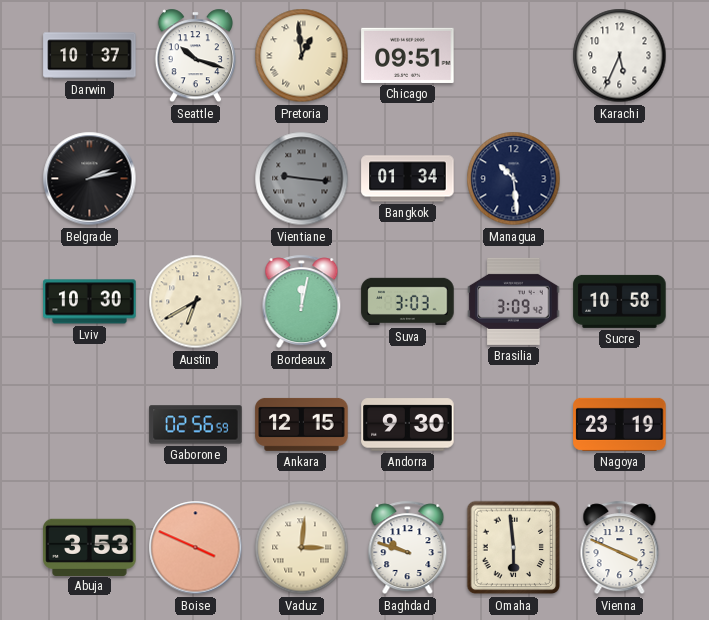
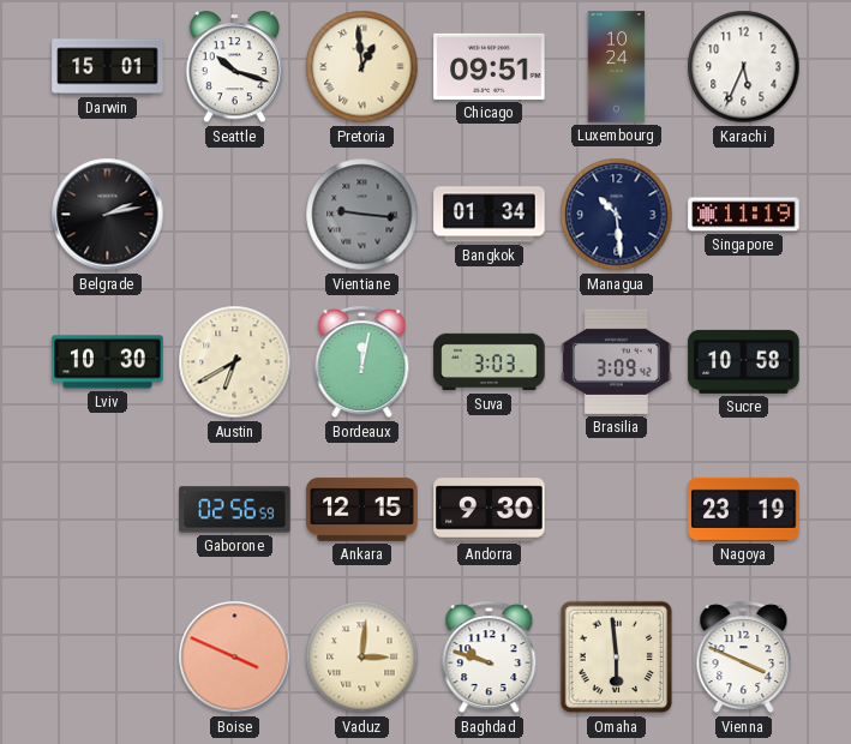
Darwin: 10:37 -> 15:01 (108, 67)
Luxembourg: none -> 10:24 (617, 67)
Singapore: none -> 11:19 (744, 215)
Abuja: 3:53 -> none (90, 547)
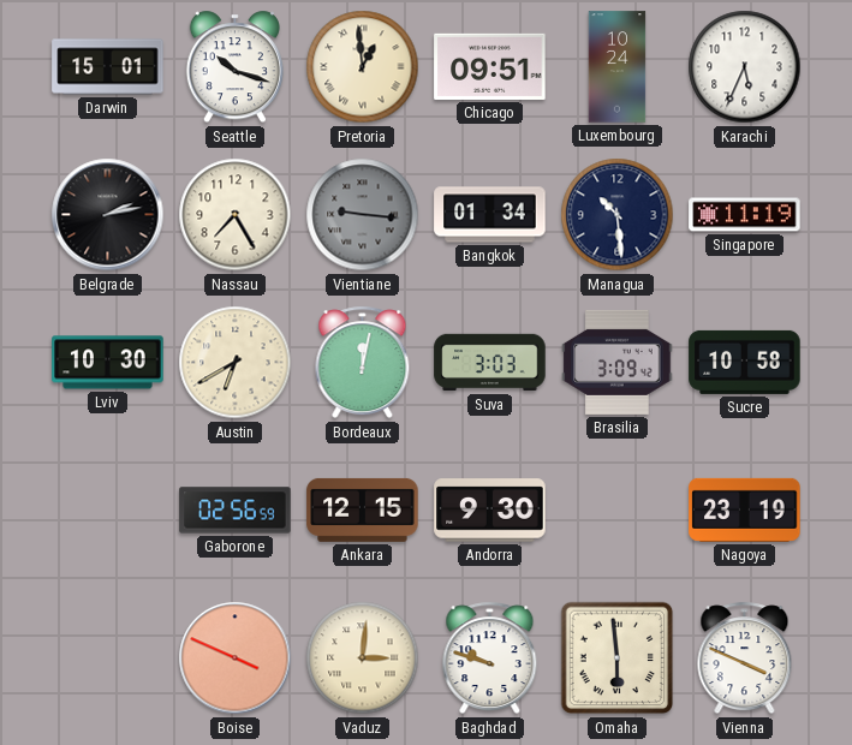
Nassau: none -> 7:25 (236, 215)
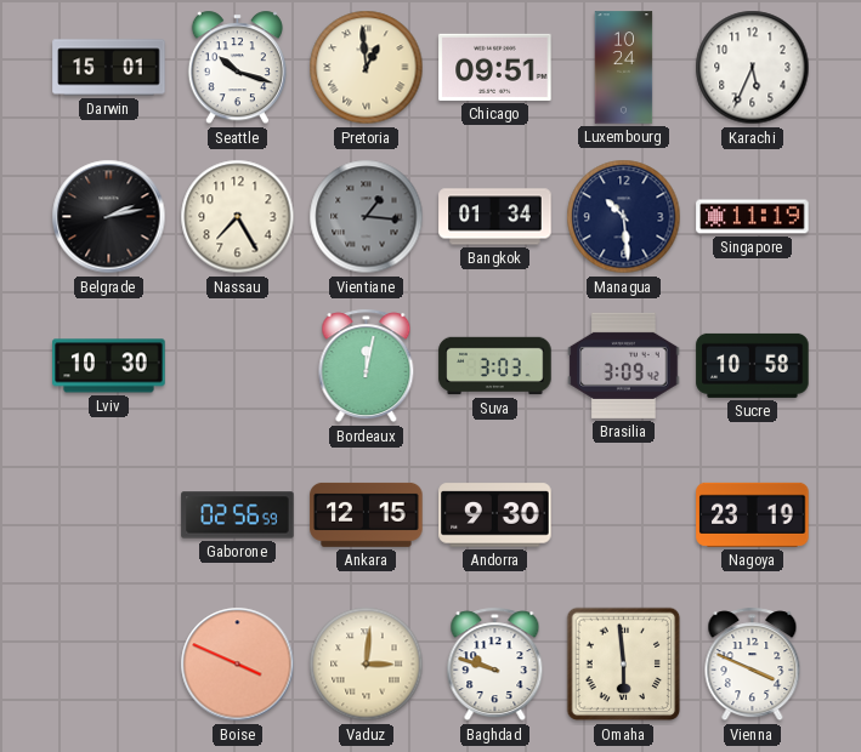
Vientiane: 9:16 -> 1:16 (367, 217)
Austin: 6:40 -> none (236, 363)
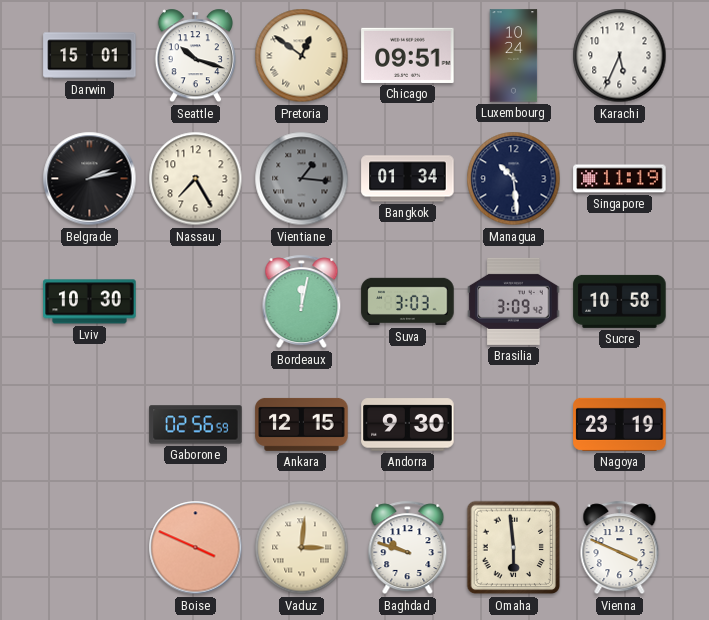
Pretoria: 12:59 -> 12:51 (302, 56)
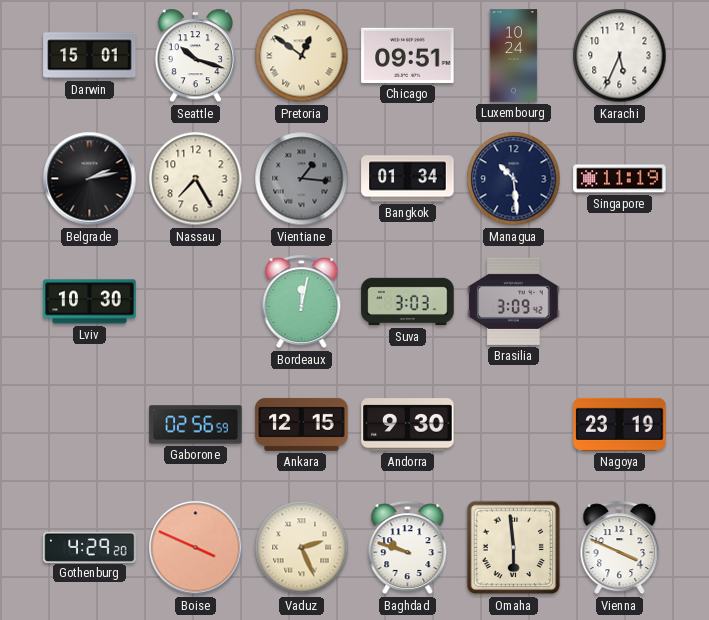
Sucre: 10:58 -> none (620, 301)
Gothenburg: none -> 4:29 (90, 547)
Vaduz: 3:01 -> 2:26 (302, 548)
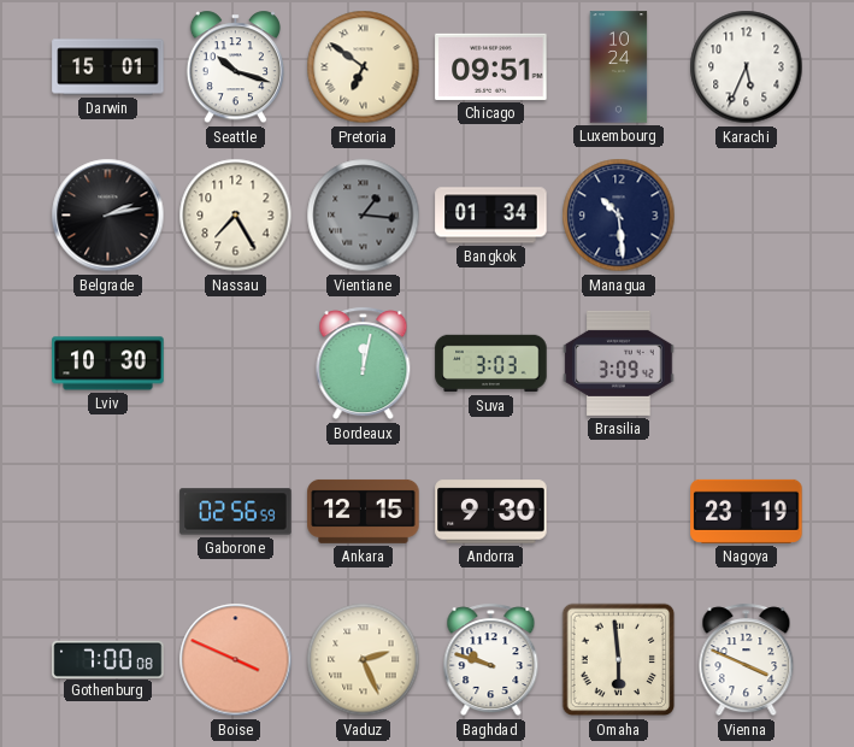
Pretoria: 12:51 -> 6:51 (364, 67)
Singapore: 11:19 -> none (620, 179)
Gothenburg: 4:29 -> 7:00 (108, 659)
